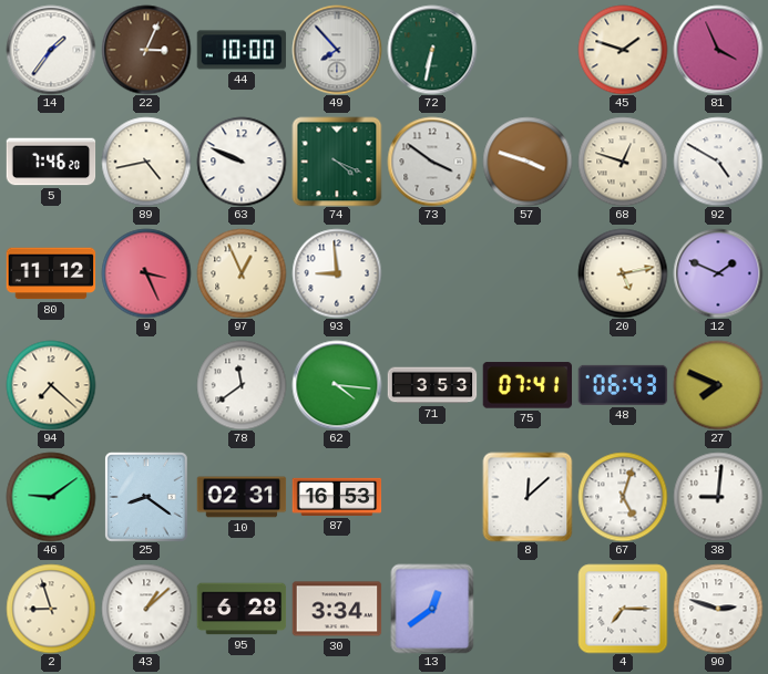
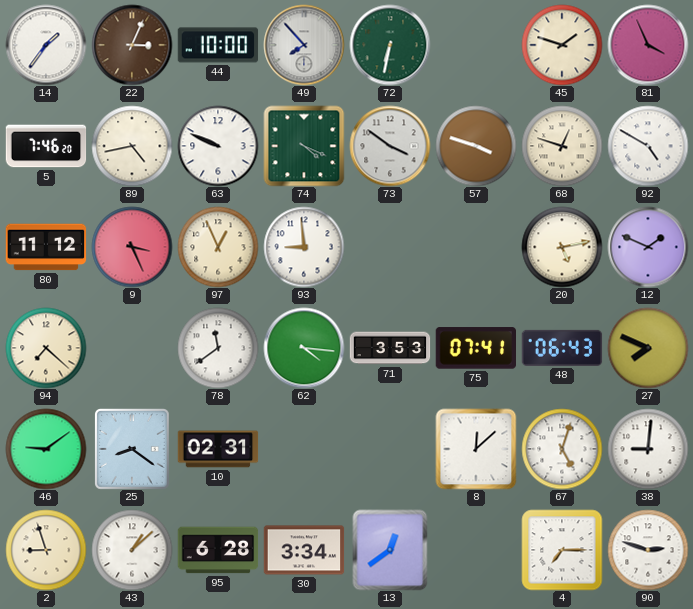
87: 16:53 -> none (337, 497)
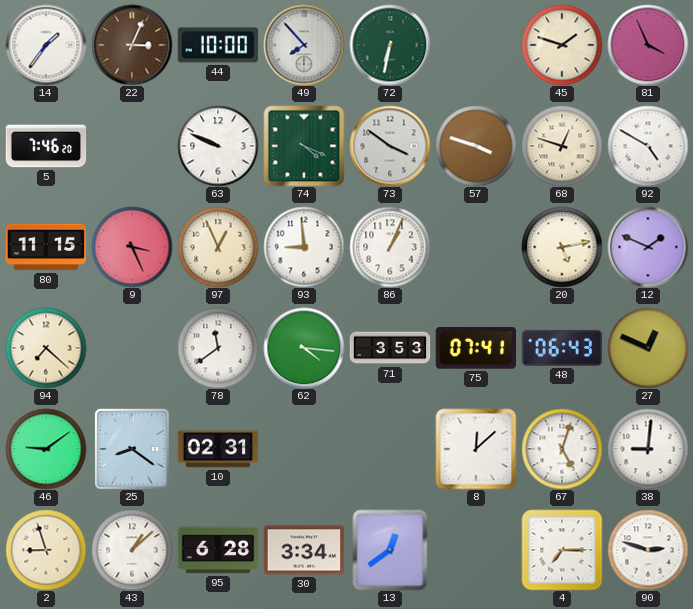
89: 4:43 -> none (132, 146)
80: 11:12 -> 11:15 (46, 247)
86: none -> 1:04 (390, 247)
27: 7:49 -> 12:49 (648, 348)
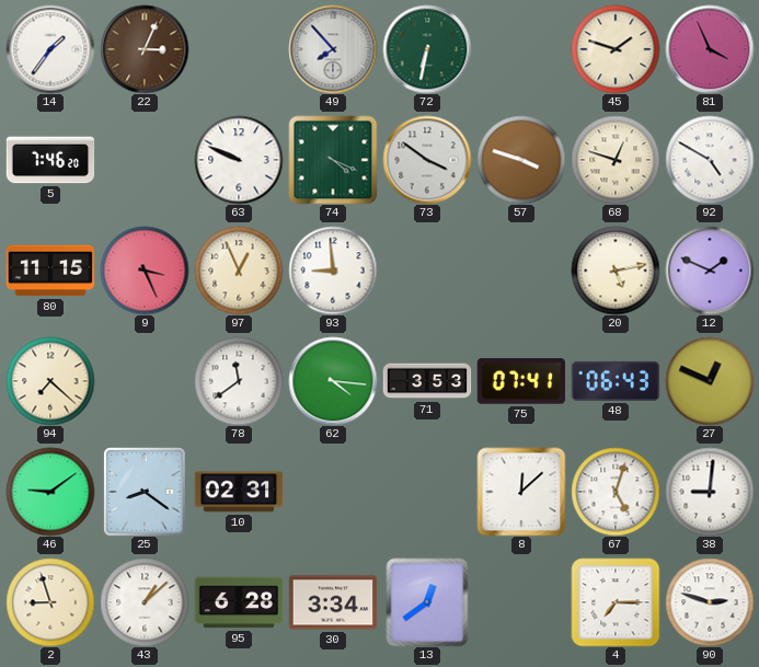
44: 10:00 -> none (218, 45)
86: 1:04 -> none (390, 247)
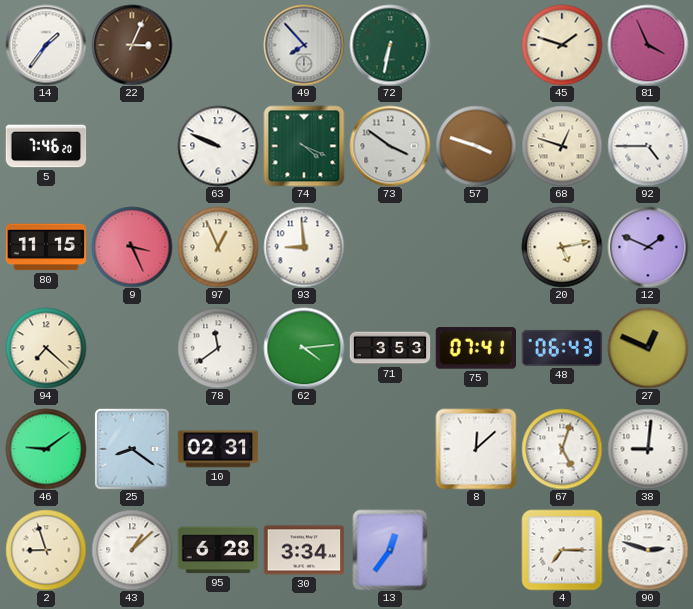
92: 4:50 -> 4:45 (648, 146)
62: 4:16 -> 4:14 (304, 348)
13: 12:39 -> 12:36 (390, 550)
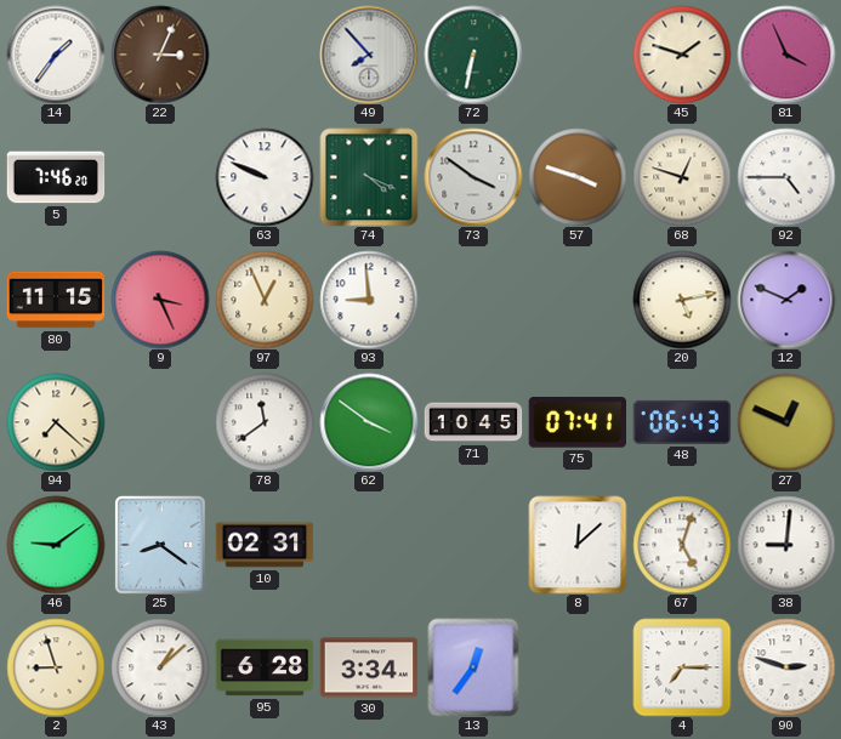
62: 4:14 -> 3:51 (369, 422)
71: 3:53 -> 10:45 (473, 422)
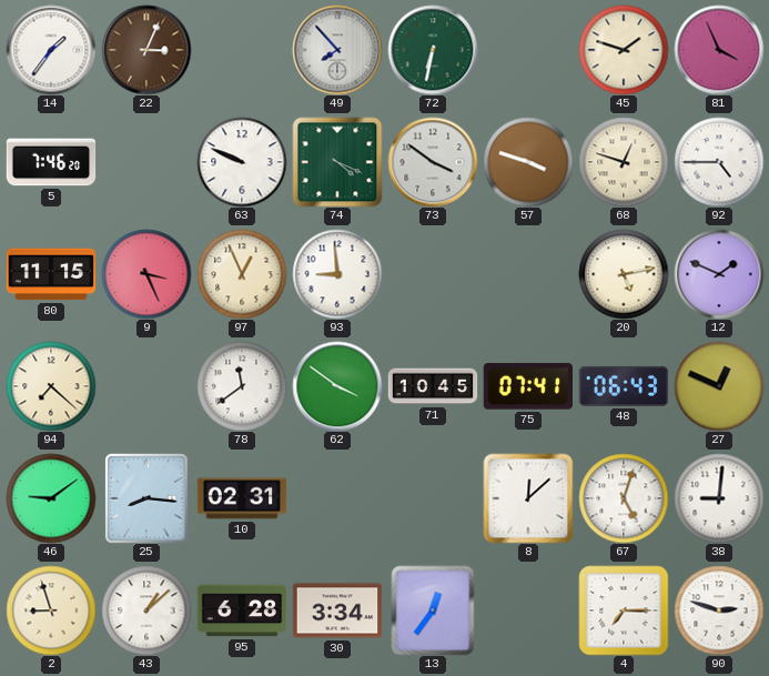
25: 8:21 -> 8:16 (148, 498)
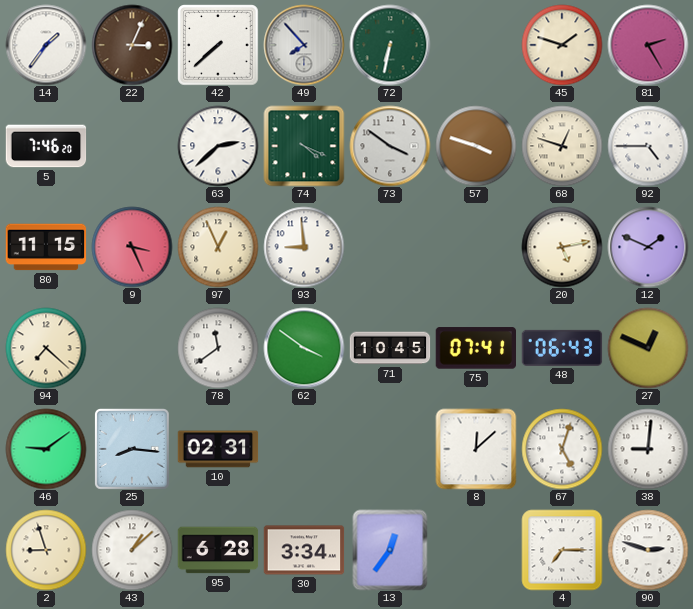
42: none -> 7:38 (218, 45)
81: 3:56 -> 2:25 (648, 45)
63: 9:49 -> 2:38 (218, 146)
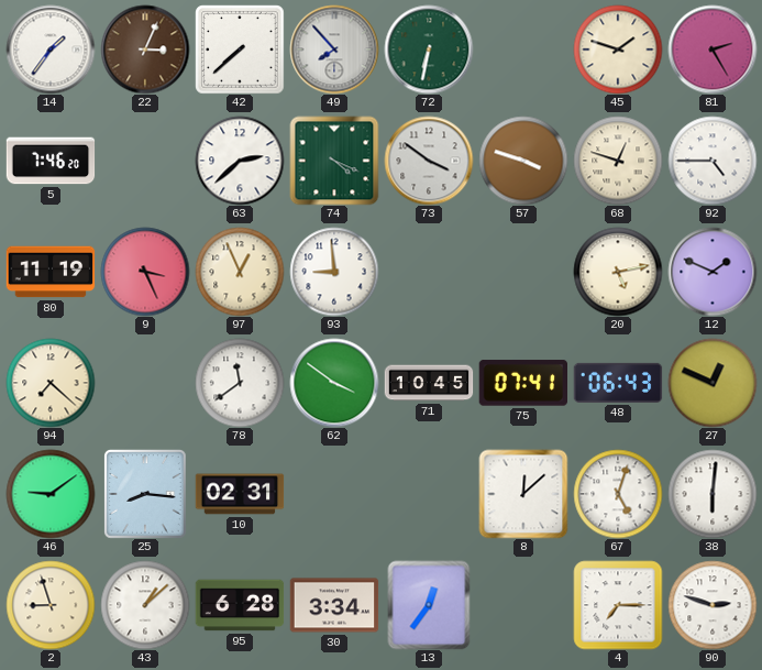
80: 11:15 -> 11:19 (51, 272)
38: 9:01 -> 6:01 (713, 494)
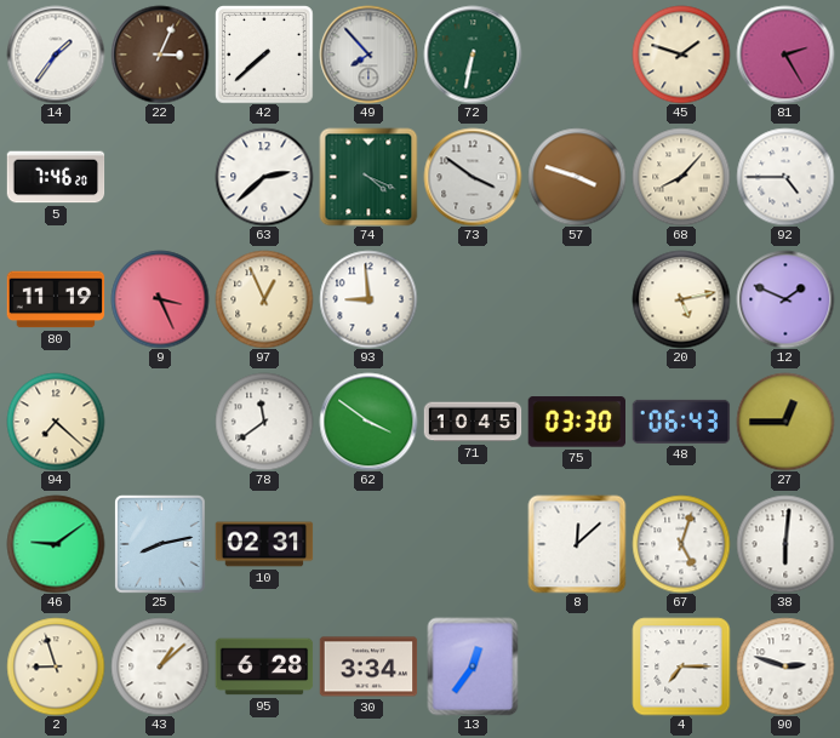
68: 12:48 -> 8:07 (681, 177)
75: 07:41 -> 03:30 (576, 422)
27: 12:49 -> 12:45 (785, 422)
25: 8:16 -> 8:13 (161, 544)
